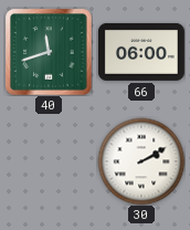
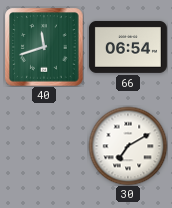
66: 06:00 -> 06:54 (128, 47)
30: 2:10 -> 7:10 (128, 146)
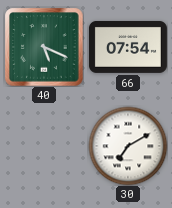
40: 11:42 -> 5:19 (44, 47)
66: 06:54 -> 07:54 (128, 47)
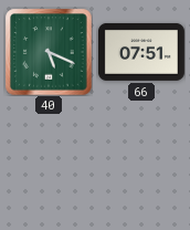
66: 07:54 -> 07:51 (141, 52)
30: 7:10 -> none (128, 146)
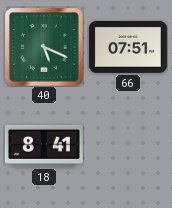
18: none -> 8:41 (44, 146)
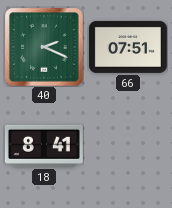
40: 5:19 -> 2:19 (44, 47)
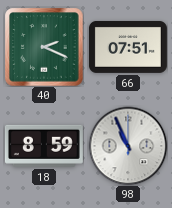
18: 8:41 -> 8:59 (44, 146)
98: none -> 10:56 (128, 146)
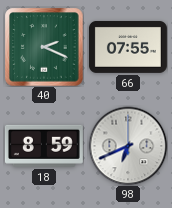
66: 07:51 -> 07:55 (128, 47)
98: 10:56 -> 6:41 (128, 146)
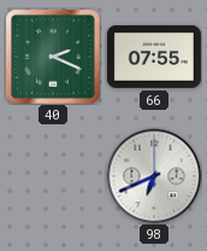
18: 8:59 -> none (44, 146)
